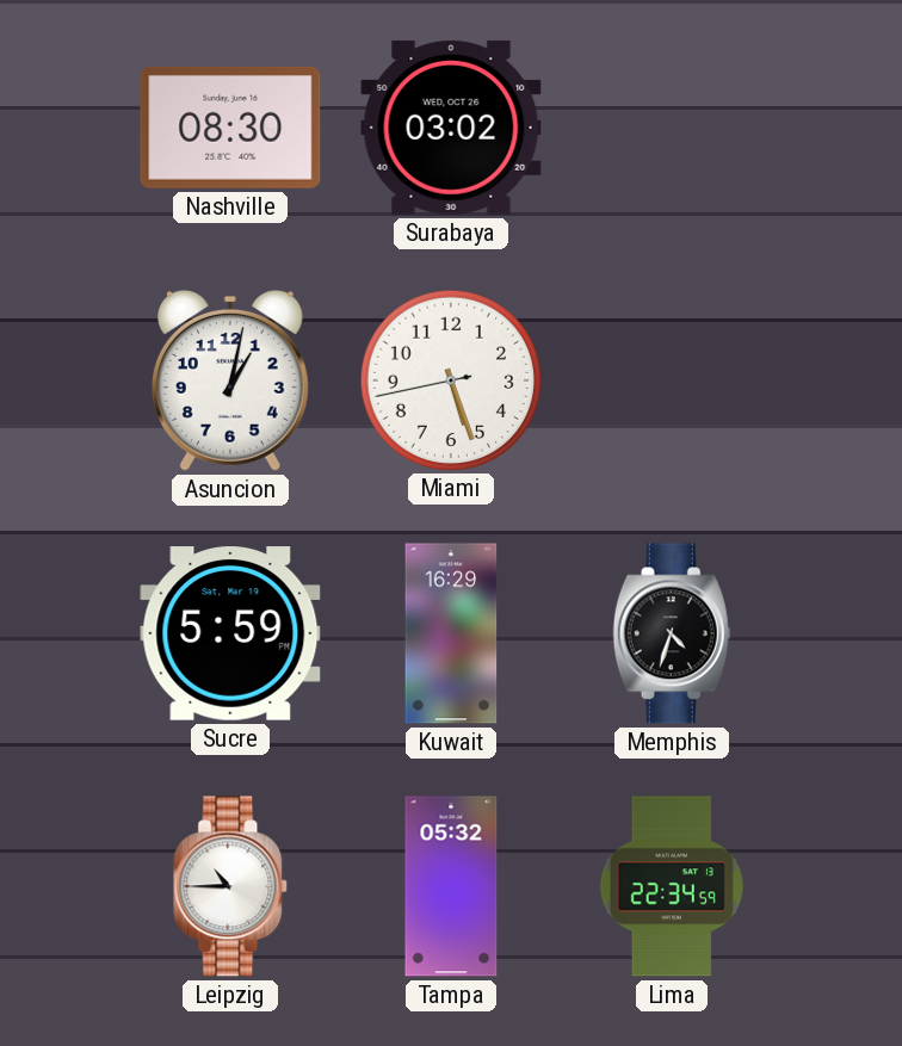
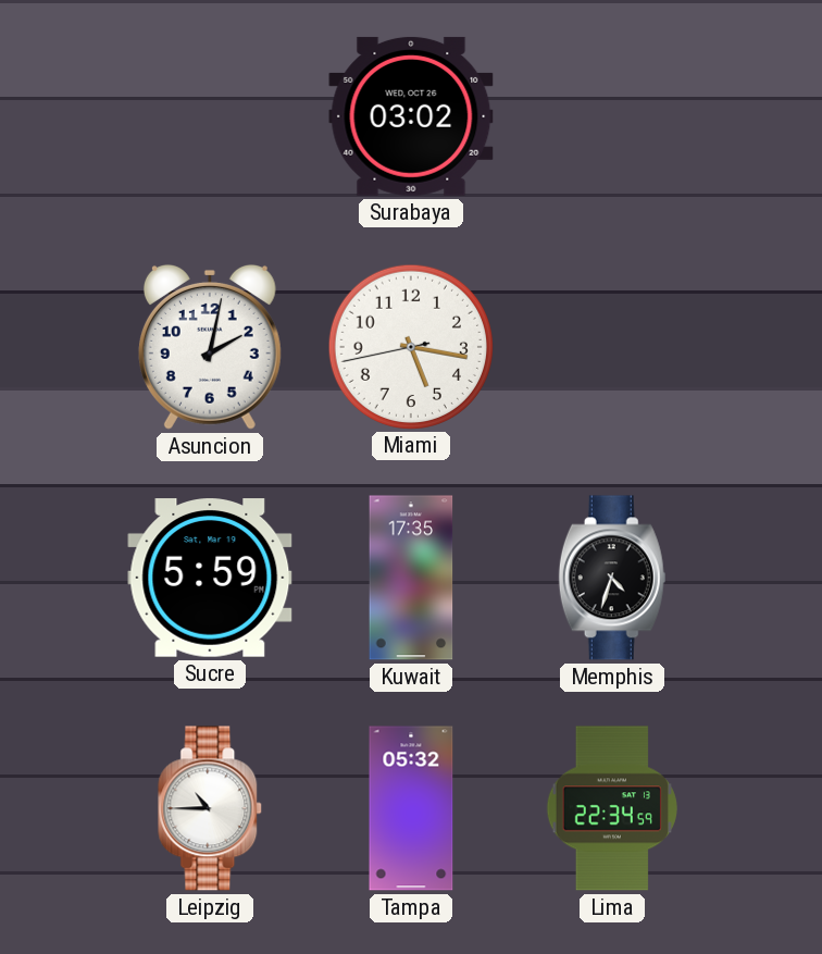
Nashville: 08:30 -> none (230, 128)
Asuncion: 1:02 -> 2:02 (210, 347)
Miami: 5:26 -> 5:16 (410, 346)
Kuwait: 16:29 -> 17:35 (411, 578)
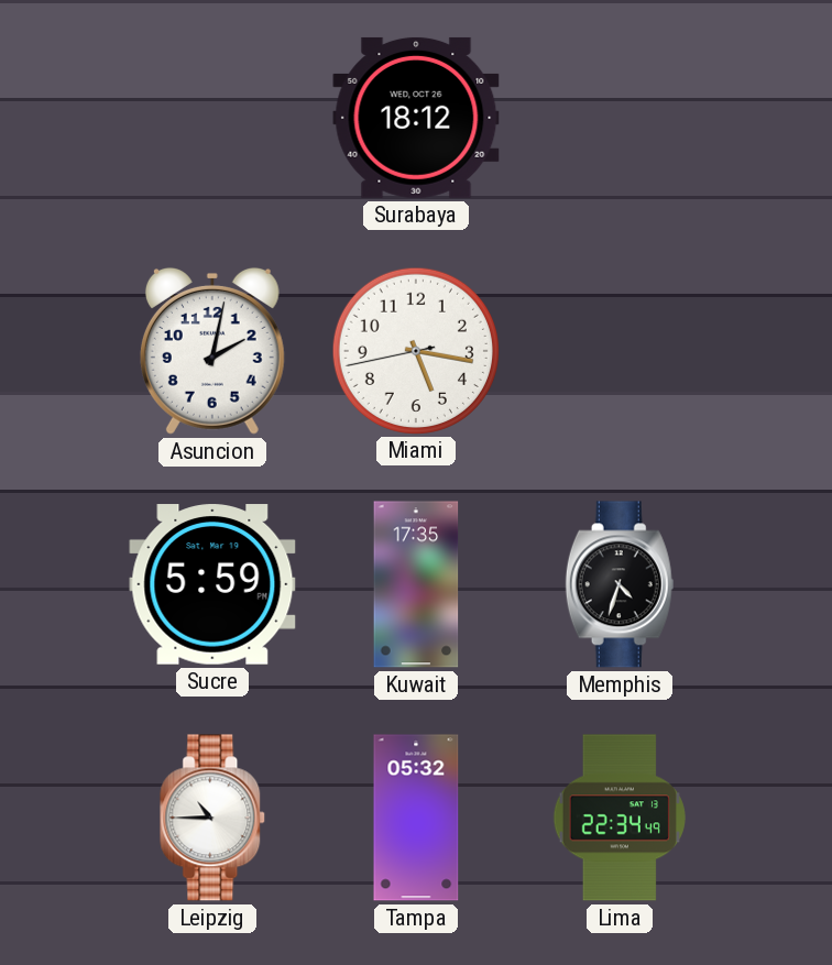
Surabaya: 03:02 -> 18:12 (416, 118)
Lima: 22:34:59 -> 22:34:49 (620, 818)
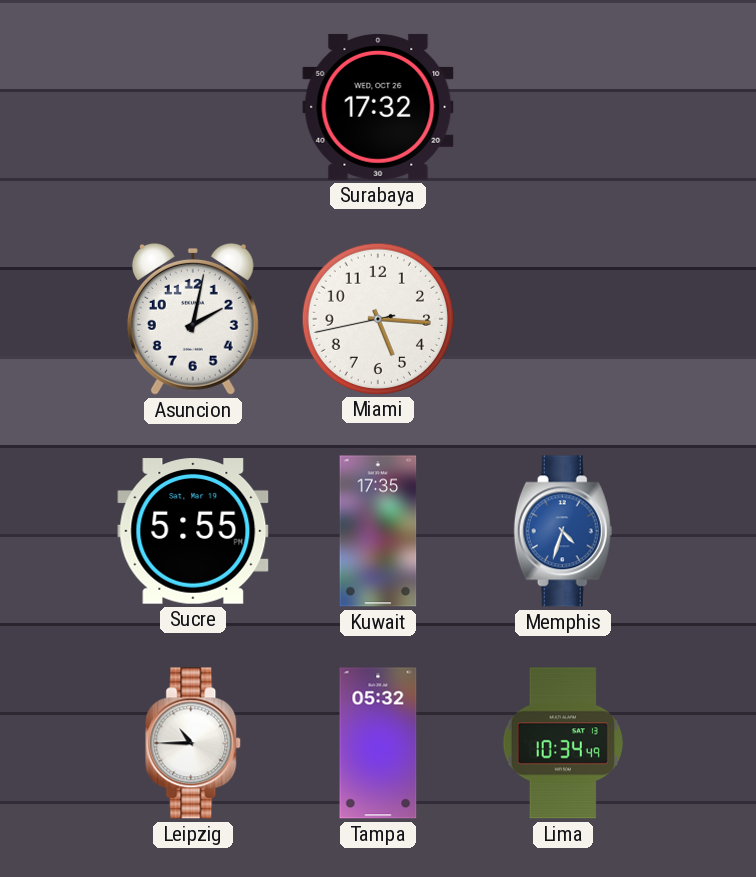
Surabaya: 18:12 -> 17:32 (378, 107)
Miami: 5:16 -> 5:15 (377, 318)
Sucre: 5:59 -> 5:55 (193, 531)
Memphis dial: black -> blue (563, 531)
Lima: 22:34 -> 10:34 (563, 743)
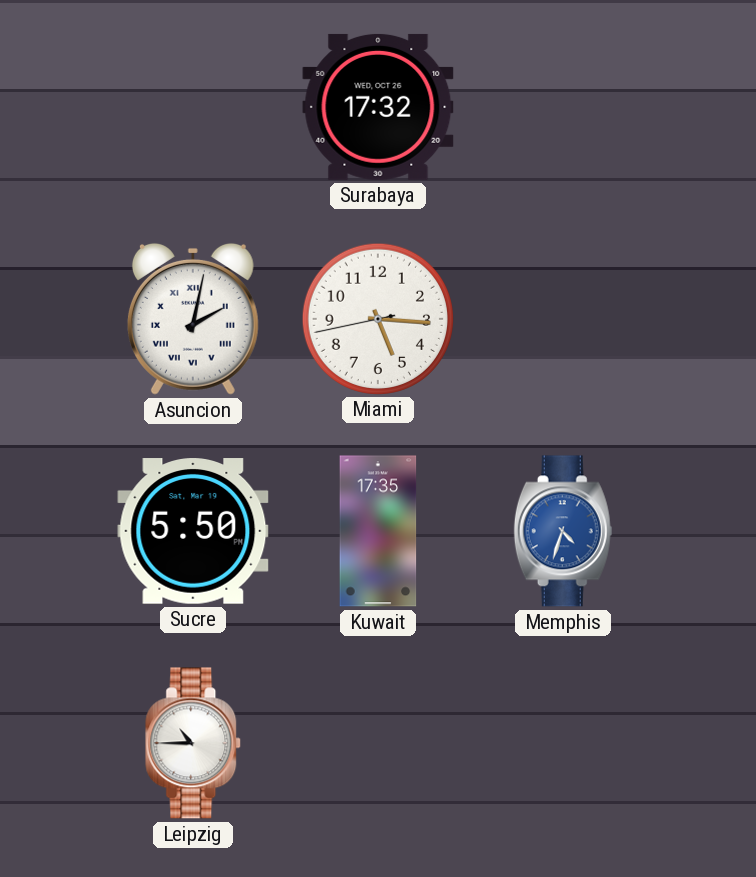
Asuncion numerals: Arabic -> Roman (193, 319)
Sucre: 5:55 -> 5:50 (193, 531)
Tampa: 05:32 -> none (378, 743)
Lima: 10:34 -> none (563, 743)
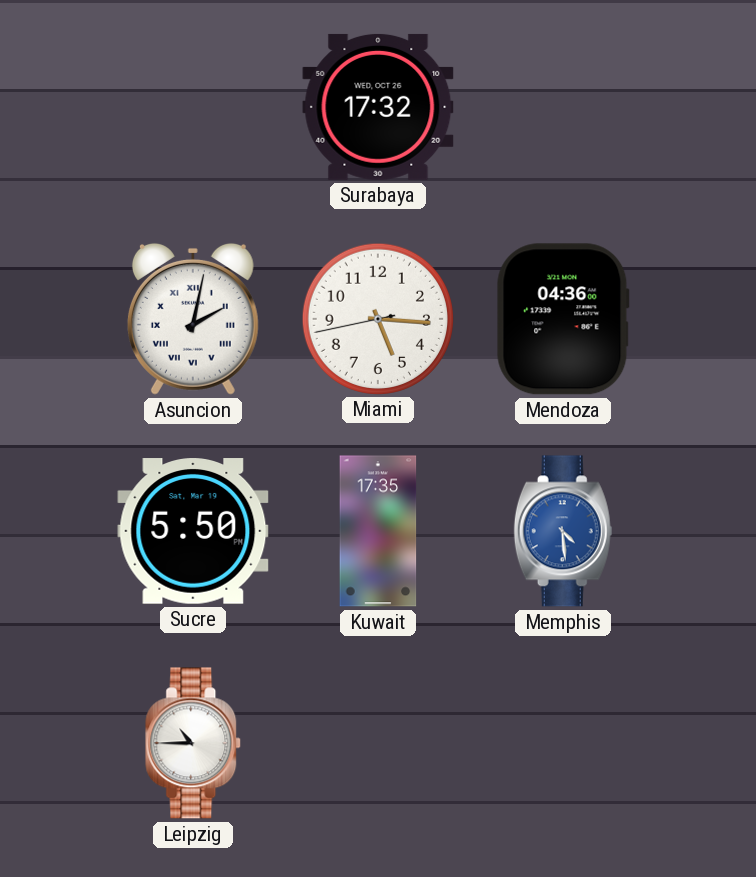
Mendoza: none -> 04:36 (563, 319)
Memphis: 4:33 -> 4:29 (563, 531)
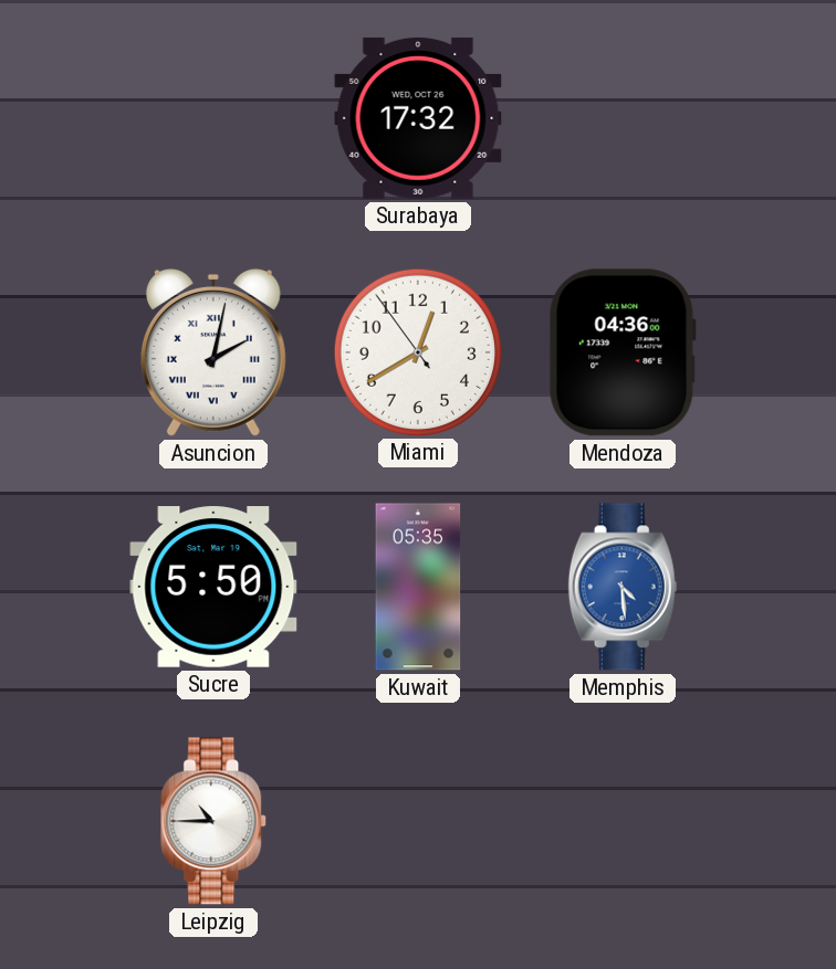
Miami: 5:15 -> 12:39 (417, 351)
Kuwait: 17:35 -> 05:35 (418, 587)
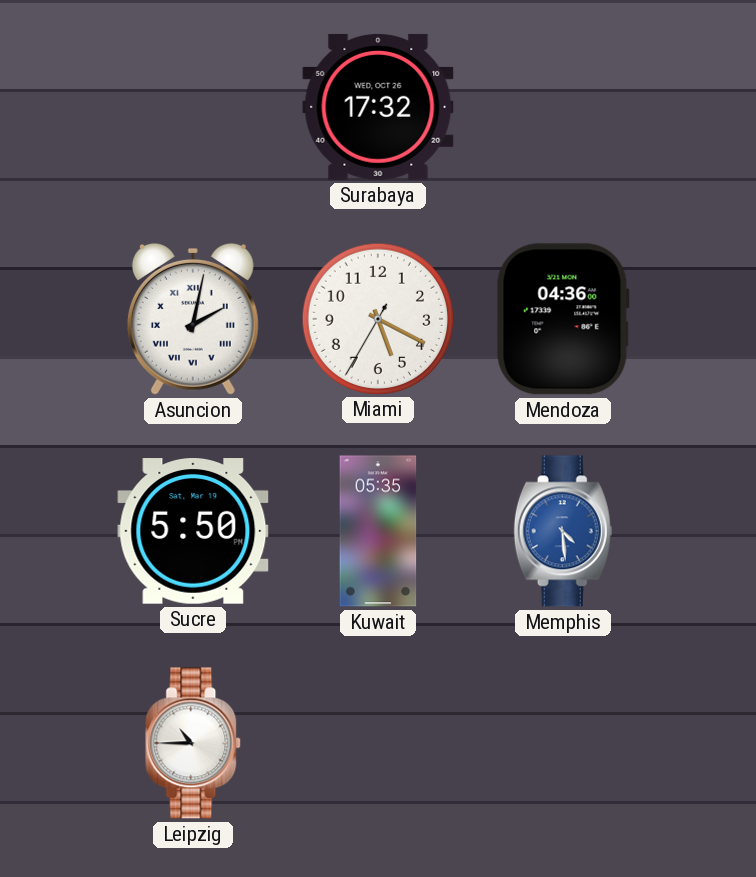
Miami: 12:39 -> 5:19 (377, 318)
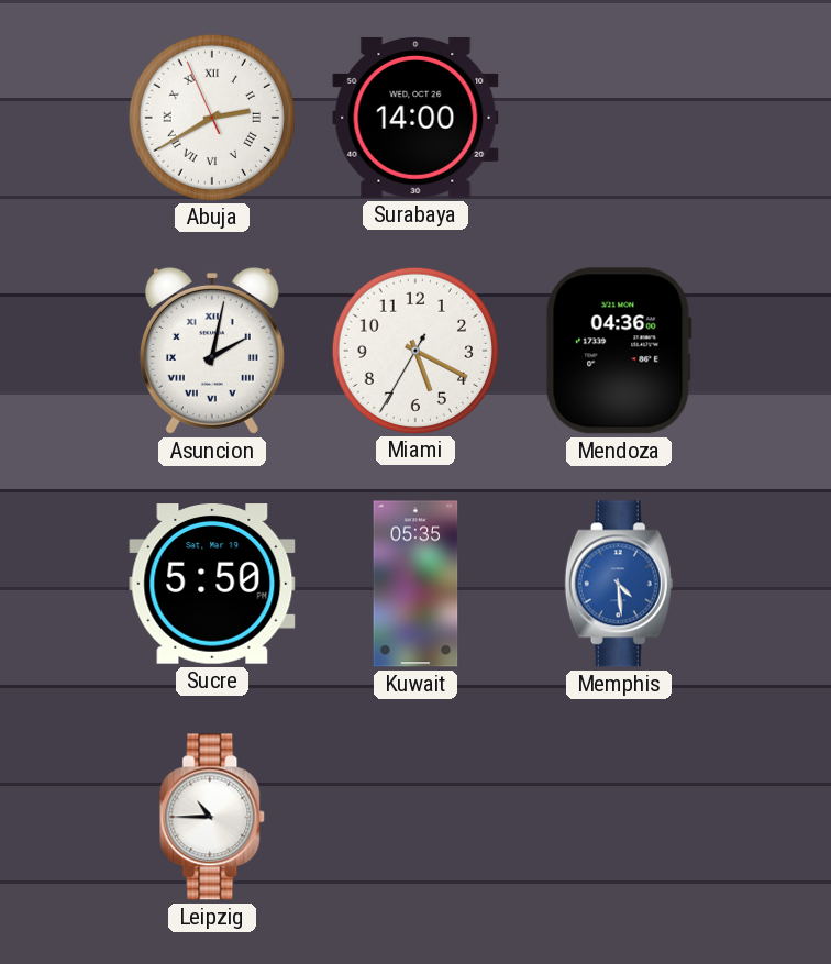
Abuja: none -> 2:39 (211, 117)
Surabaya: 17:32 -> 14:00 (416, 118)
